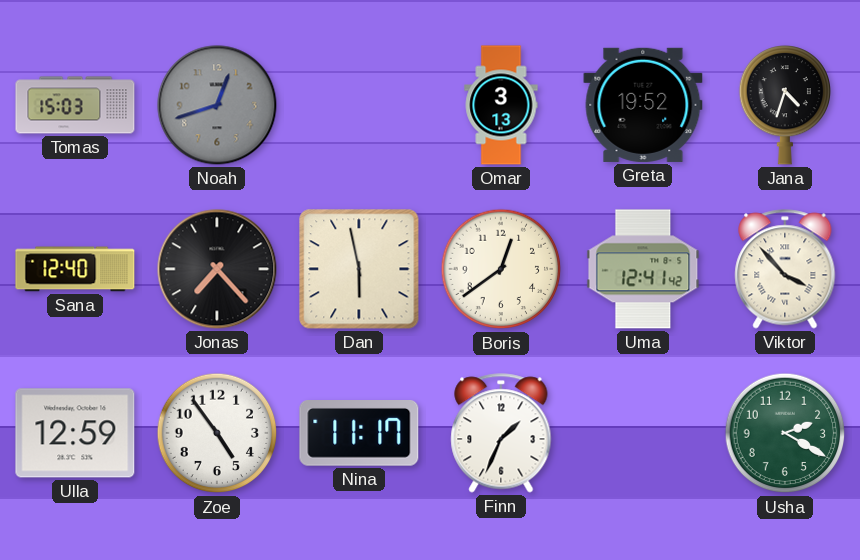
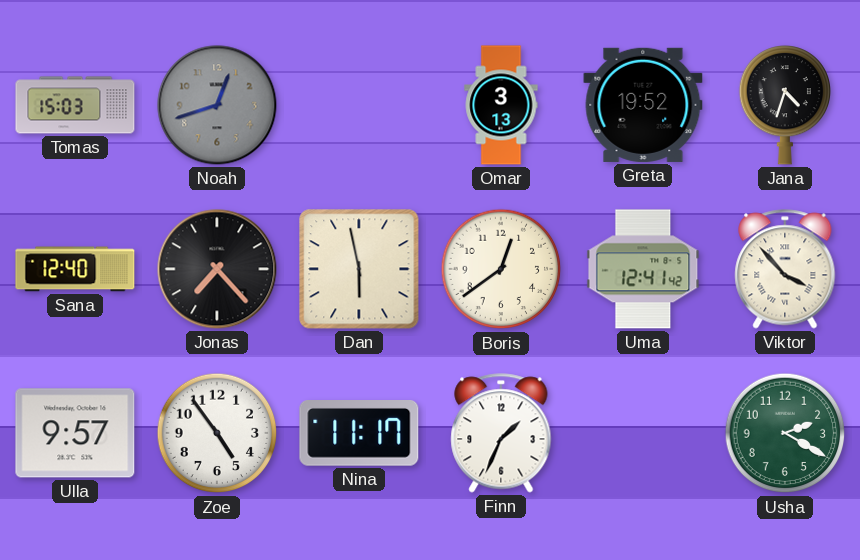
Ulla: 12:59 -> 9:57 (75, 433)
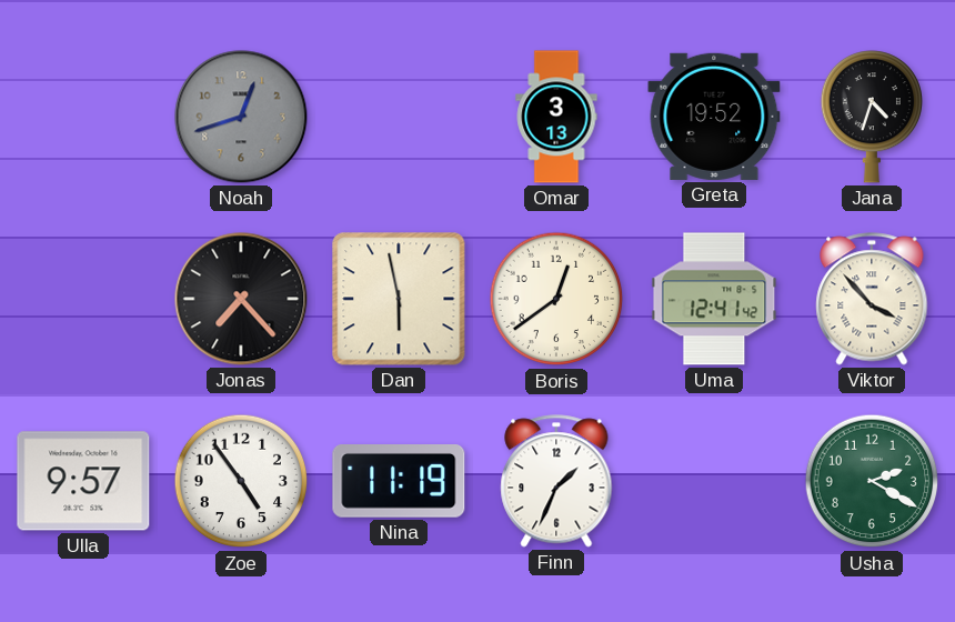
Tomas: 15:03 -> none (75, 105)
Sana: 12:40 -> none (75, 269)
Nina: 11:17 -> 11:19 (399, 482)
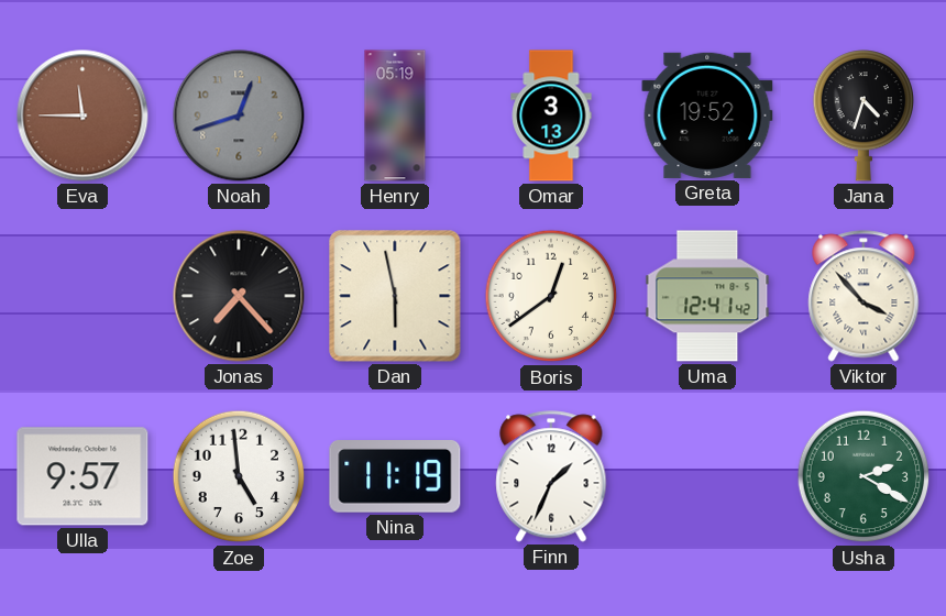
Eva: none -> 11:45 (82, 116)
Henry: none -> 05:19 (395, 116)
Zoe: 4:54 -> 4:59 (239, 476)
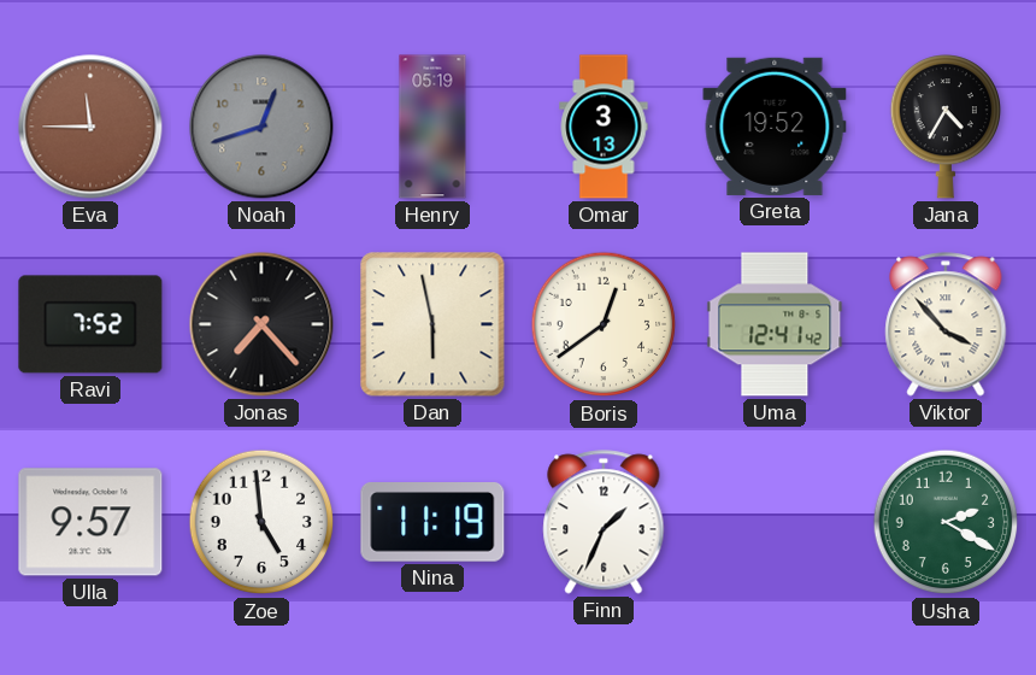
Jana: 4:33 -> 4:35 (944, 127)
Ravi: none -> 7:52 (90, 324)
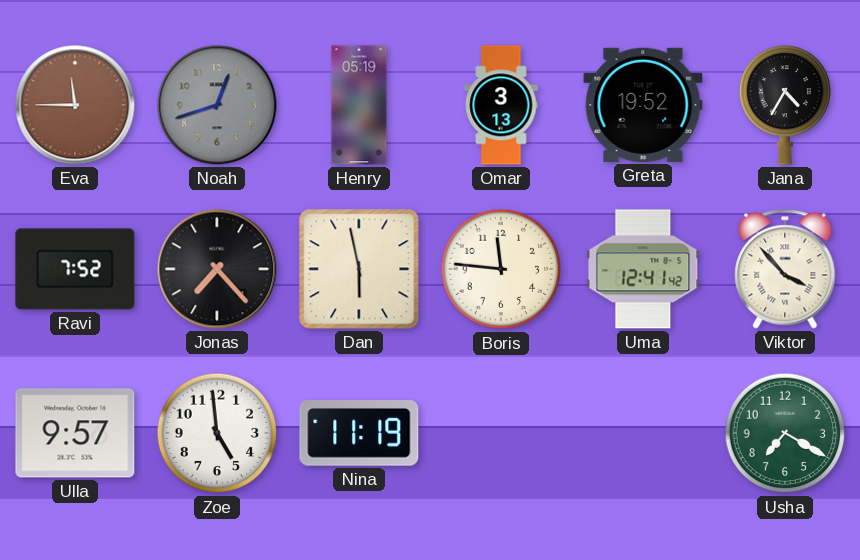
Boris: 12:39 -> 11:46 (501, 269)
Finn: 1:34 -> none (604, 522)
Usha: 2:20 -> 7:20 (785, 433)
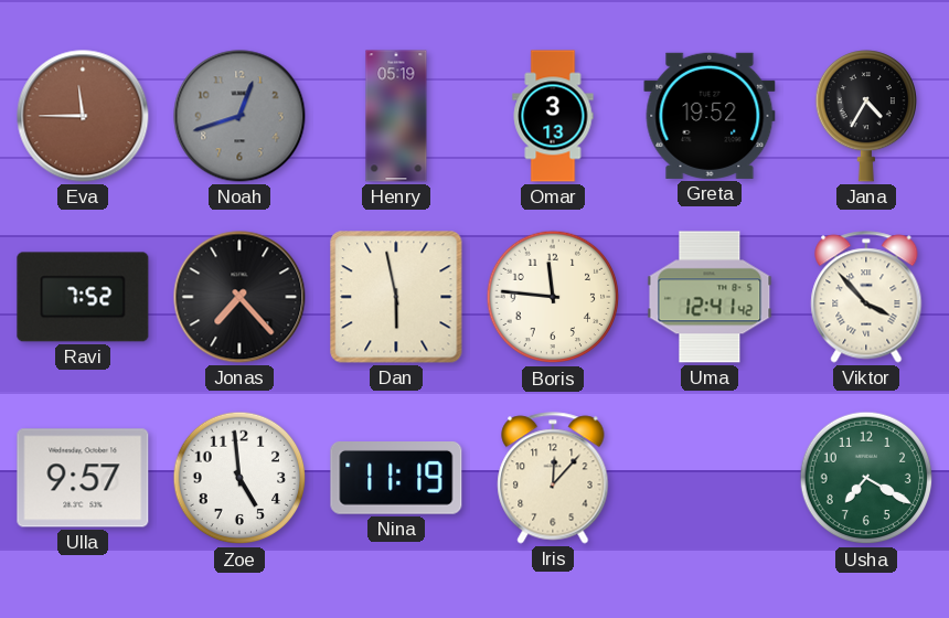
Iris: none -> 12:07 (553, 478)
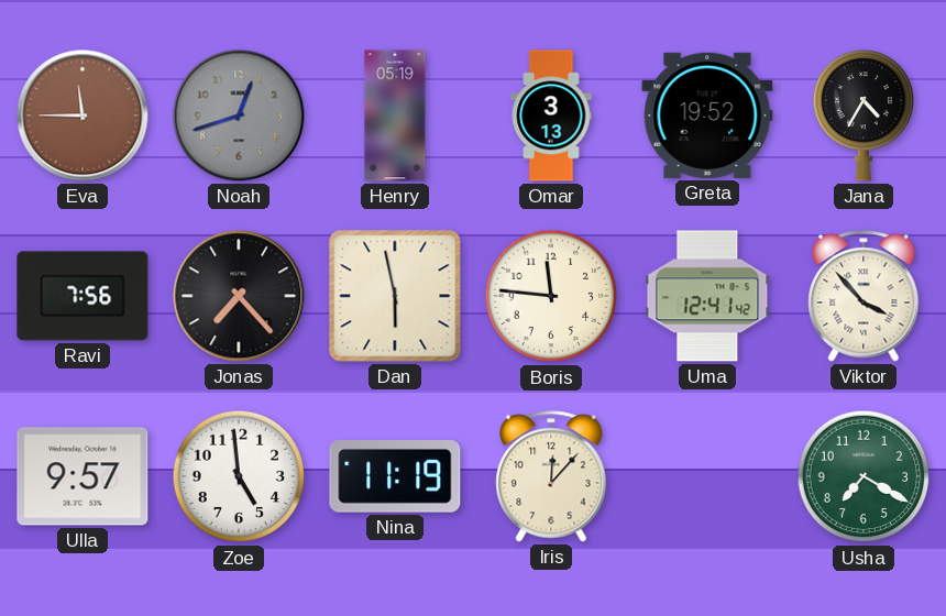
Ravi: 7:52 -> 7:56 (82, 296)
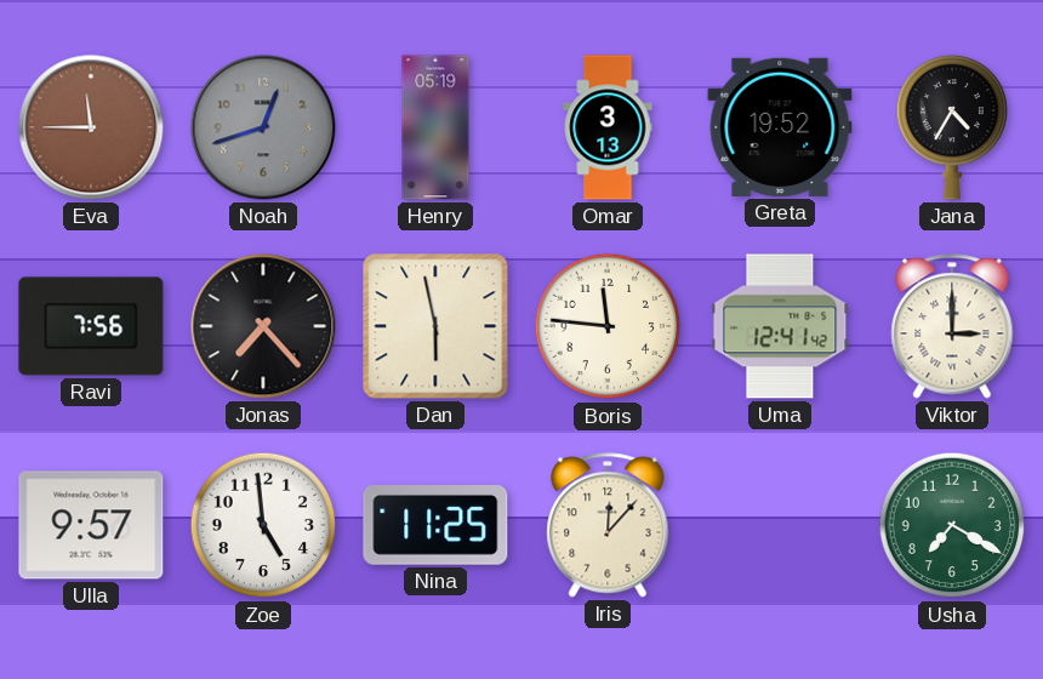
Viktor: 3:53 -> 3:00 (952, 326)
Nina: 11:19 -> 11:25 (435, 526)
